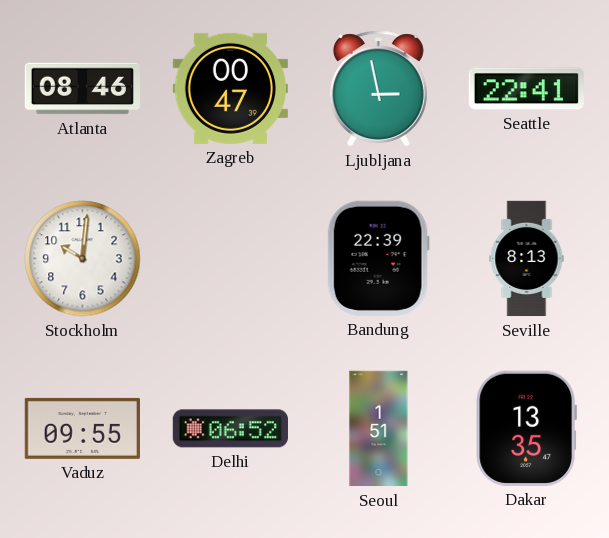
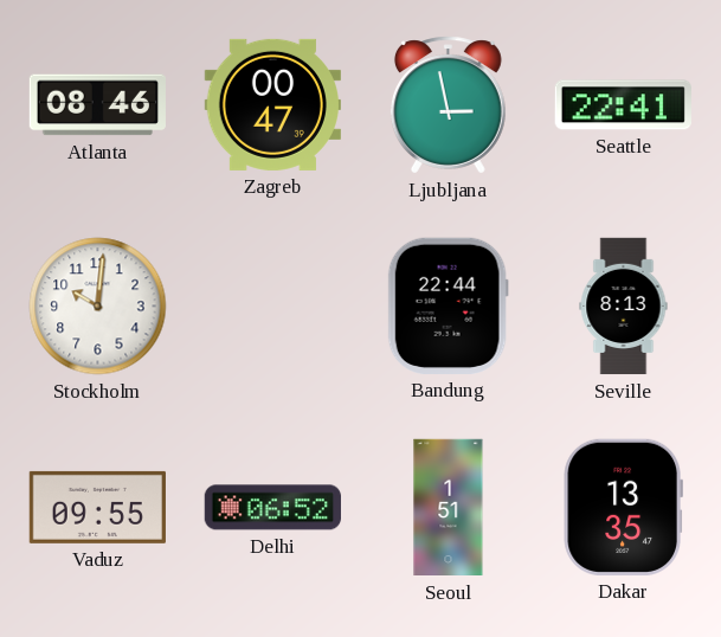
Bandung: 22:39 -> 22:44 (448, 305)
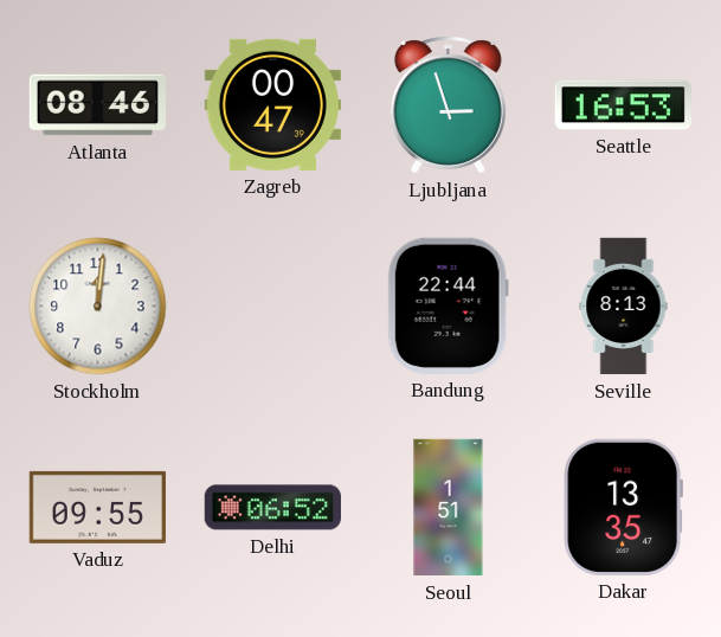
Ljubljana: 2:58 -> 2:57 (448, 105)
Seattle: 22:41 -> 16:53 (623, 105)
Stockholm: 10:01 -> 12:01 (98, 307)
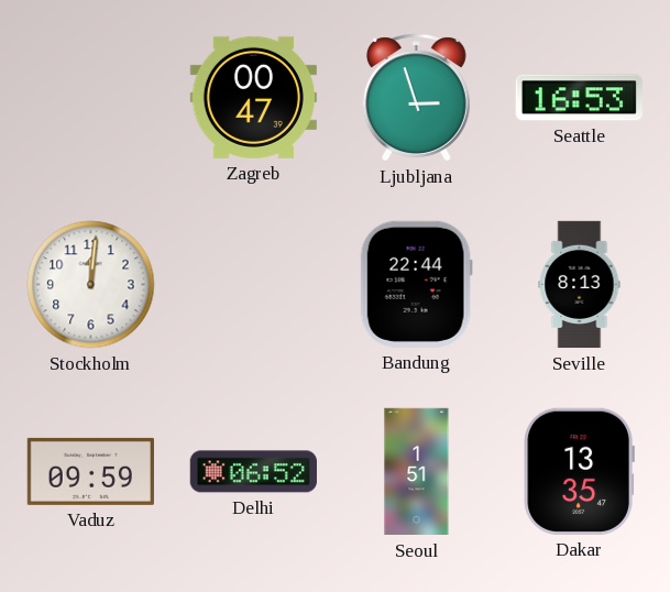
Atlanta: 08:46 -> none (97, 105)
Vaduz: 09:55 -> 09:59 (90, 471)
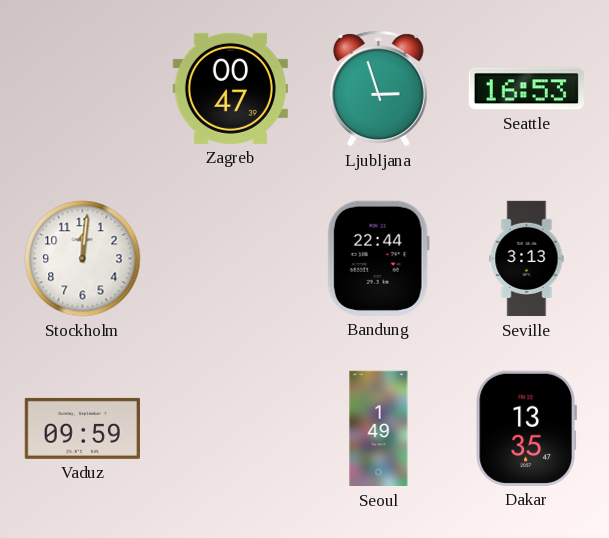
Seville: 8:13 -> 3:13 (527, 259)
Delhi: 06:52 -> none (253, 472)
Seoul: 1:51 -> 1:49 (379, 429)
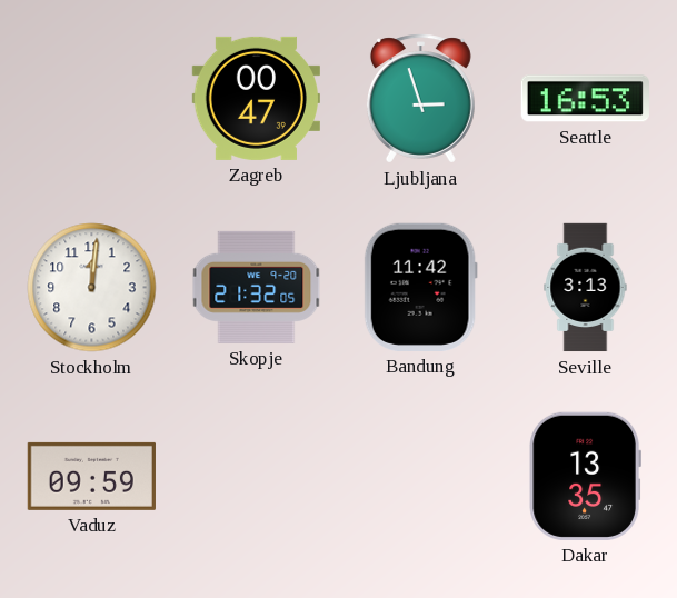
Skopje: none -> 21:32 (257, 287)
Bandung: 22:44 -> 11:42 (420, 287)
Seoul: 1:49 -> none (379, 429)
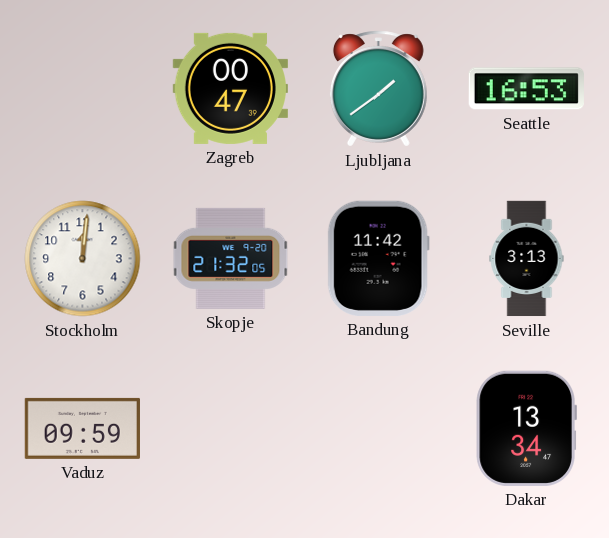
Ljubljana: 2:57 -> 1:39 (378, 89)
Dakar: 13:35 -> 13:34 (526, 428)
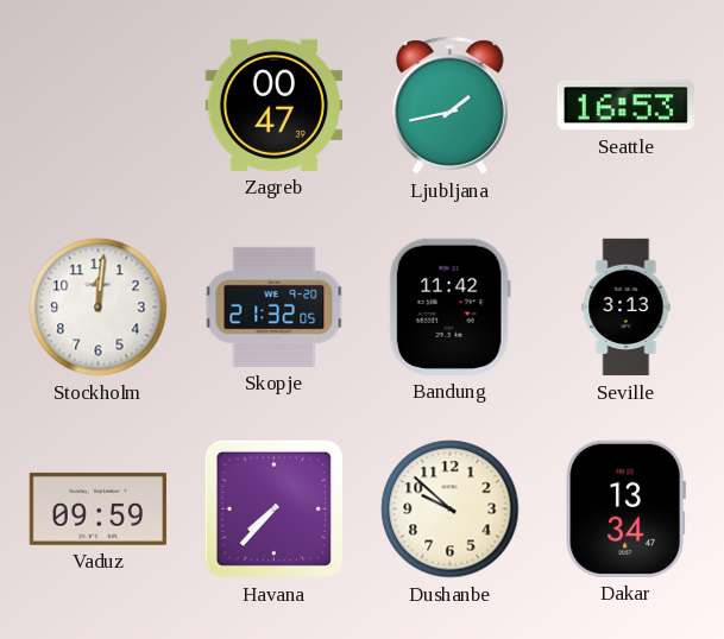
Ljubljana: 1:39 -> 1:43 (449, 106)
Havana: none -> 7:37 (273, 508)
Dushanbe: none -> 9:52 (451, 510)
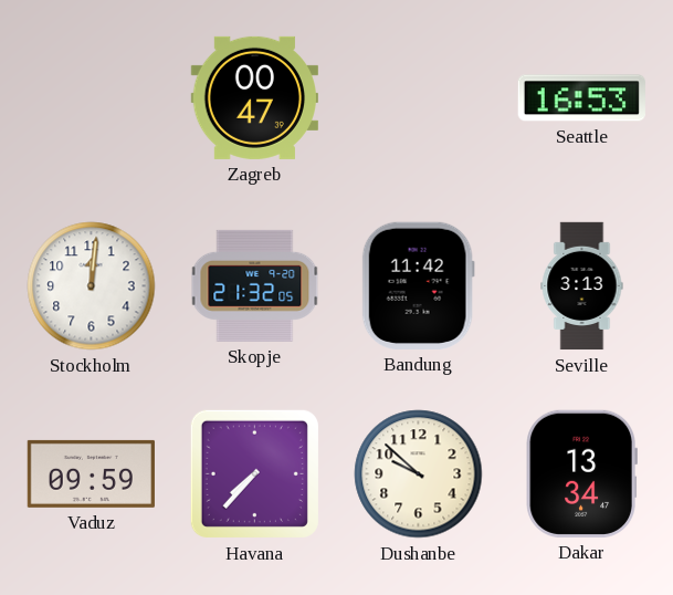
Ljubljana: 1:43 -> none (449, 106)
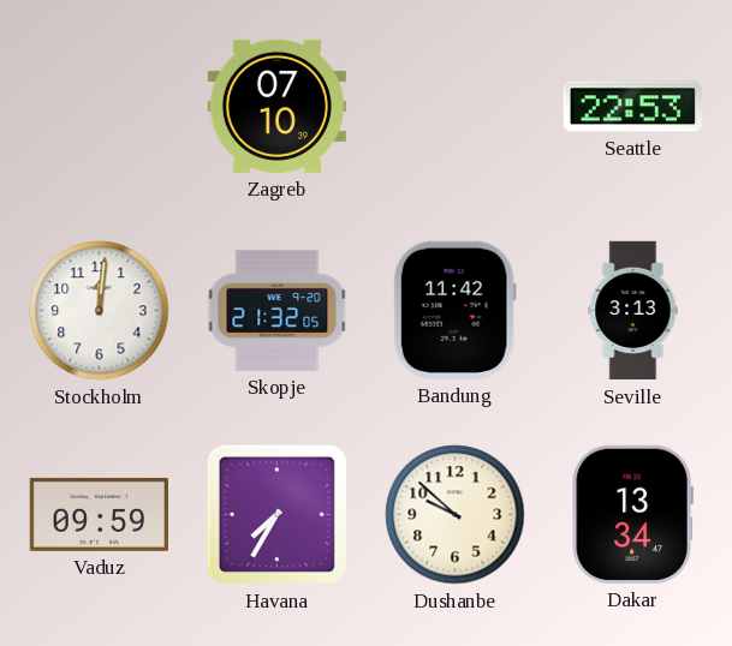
Zagreb: 00:47 -> 07:10 (276, 106)
Seattle: 16:53 -> 22:53 (632, 107)
Havana: 7:37 -> 7:35 (276, 514)
